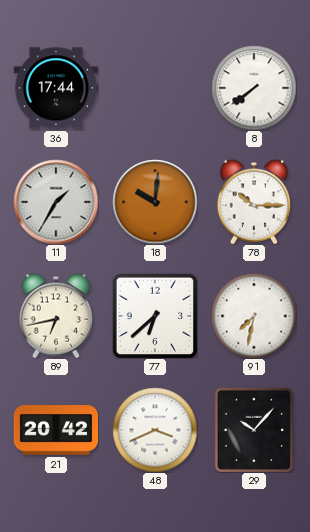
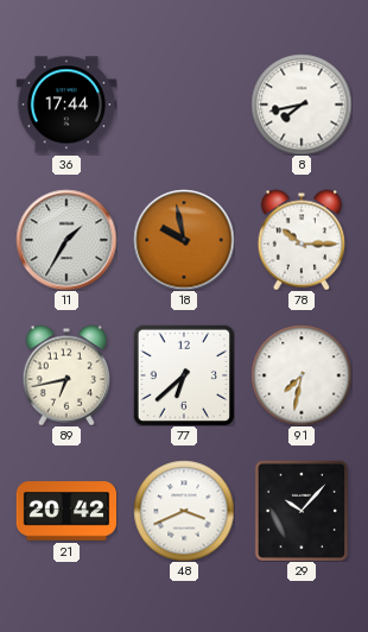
8: 7:39 -> 7:43 (302, 105)
18: 10:01 -> 9:58 (184, 240)
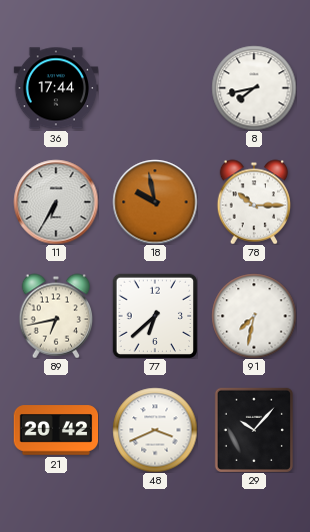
11: 1:35 -> 6:35 (56, 202)
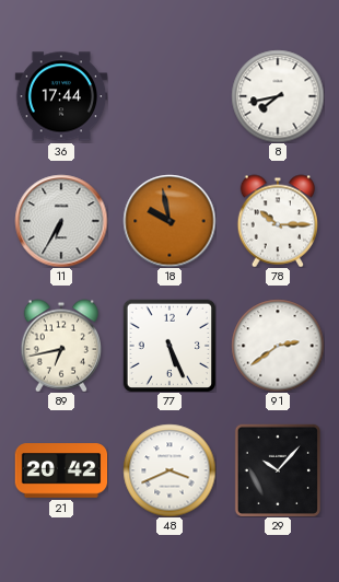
77: 6:38 -> 5:26 (169, 346)
91: 7:32 -> 2:39 (278, 346)
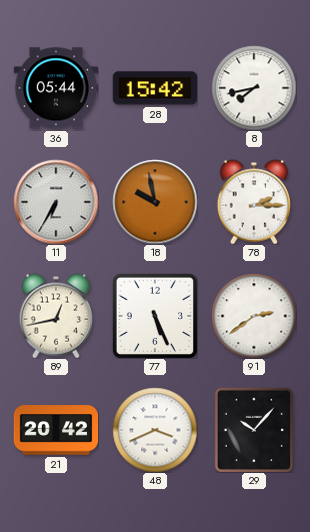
36: 17:44 -> 05:44 (56, 88)
28: none -> 15:42 (155, 88)
78: 10:15 -> 2:15 (253, 202)
89: 6:43 -> 12:43 (55, 316)
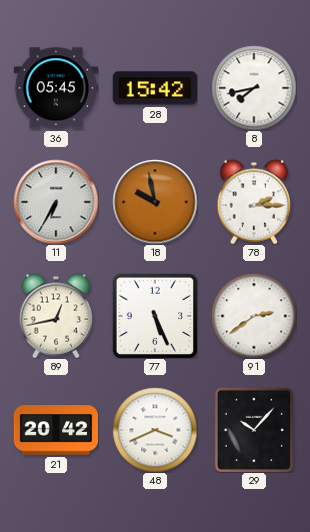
36: 05:44 -> 05:45 (56, 88)
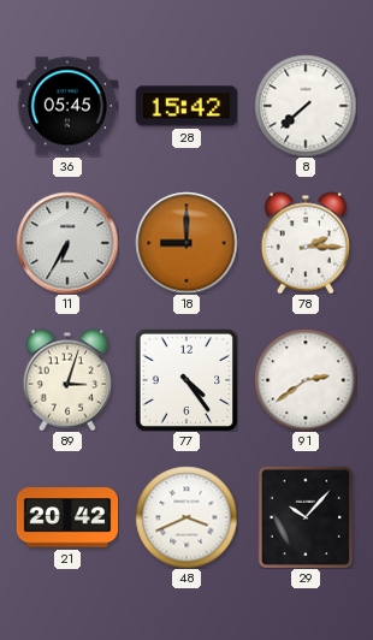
8: 7:43 -> 7:38 (306, 106)
18: 9:58 -> 9:00 (186, 243)
89: 12:43 -> 3:03 (66, 380)
77: 5:26 -> 4:24 (186, 380)
